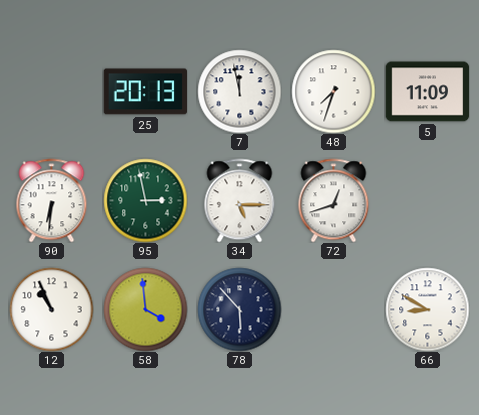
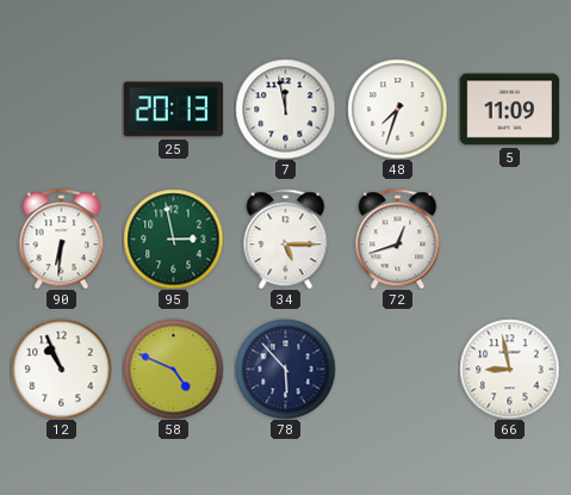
58: 3:59 -> 4:49 (173, 369)
66: 8:50 -> 8:58 (509, 369)
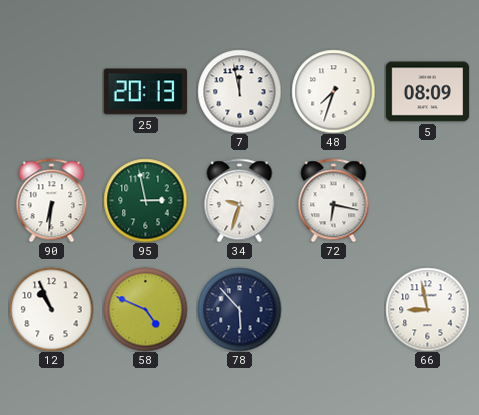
5: 11:09 -> 08:09 (427, 92)
34: 5:15 -> 9:33 (240, 200)
72: 12:42 -> 6:17 (334, 200)
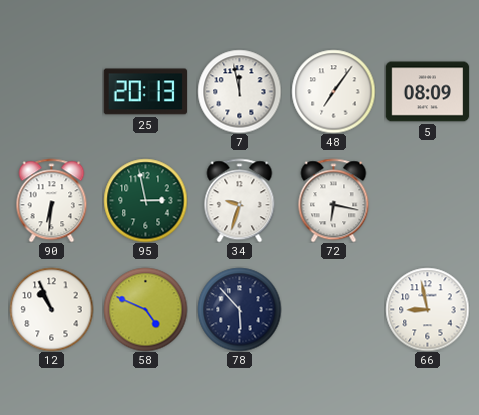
48: 7:33 -> 7:06 (333, 91)
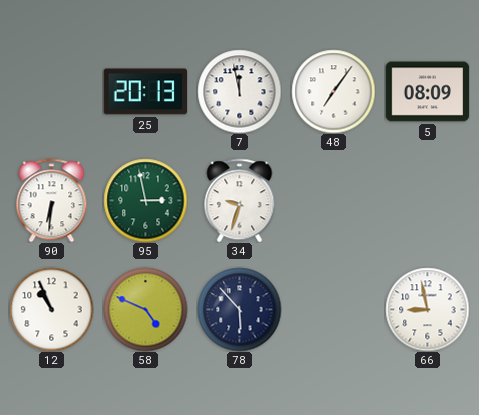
72: 6:17 -> none (334, 200)
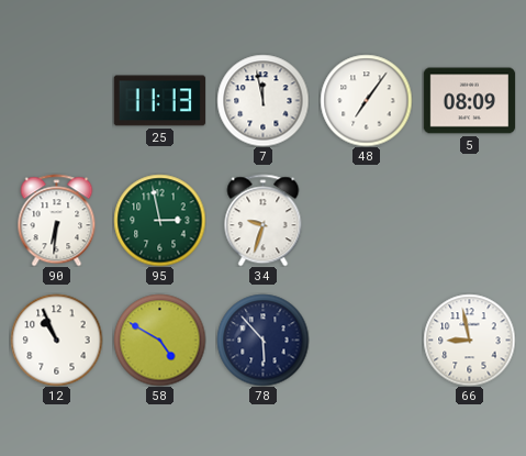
25: 20:13 -> 11:13 (159, 101)
58: 4:49 -> 4:50 (159, 340)
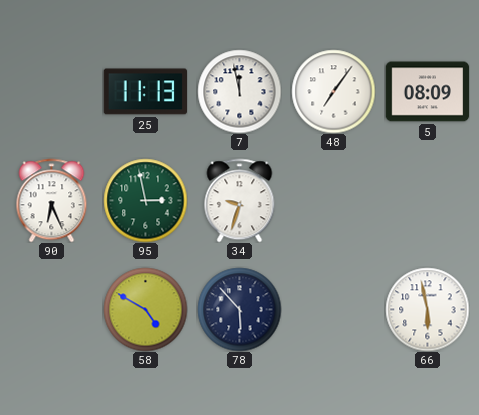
90: 6:31 -> 6:26 (52, 200)
12: 10:56 -> none (56, 340)
66: 8:58 -> 5:58 (427, 309)
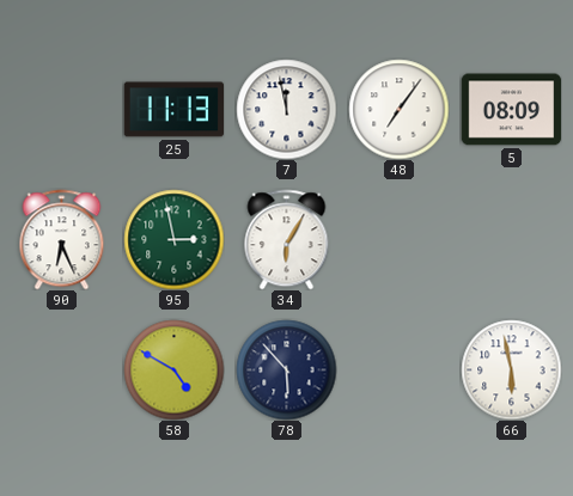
34: 9:33 -> 6:05 (287, 239)
